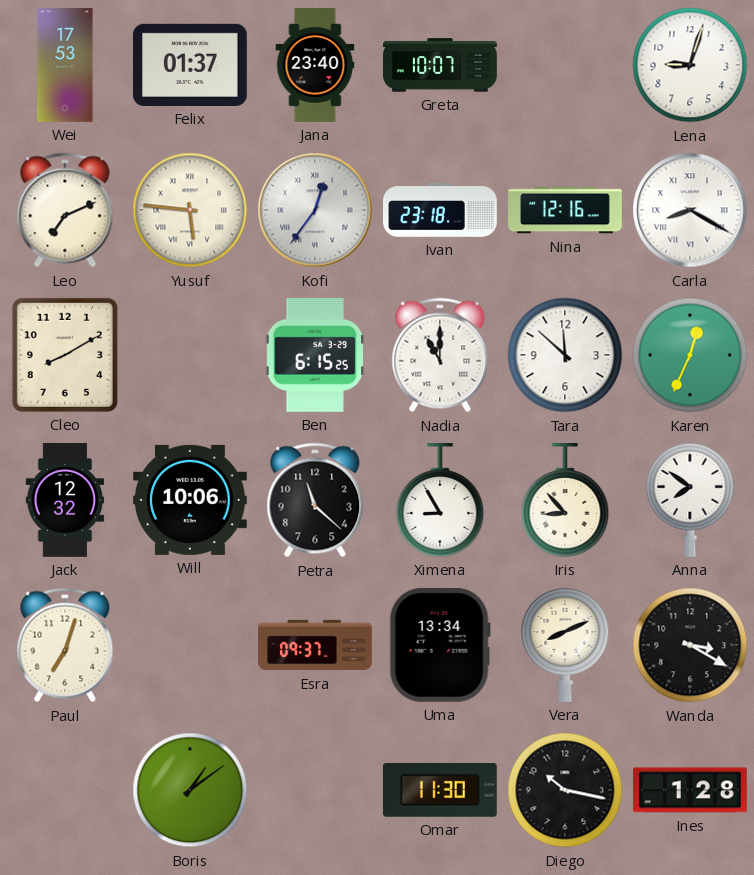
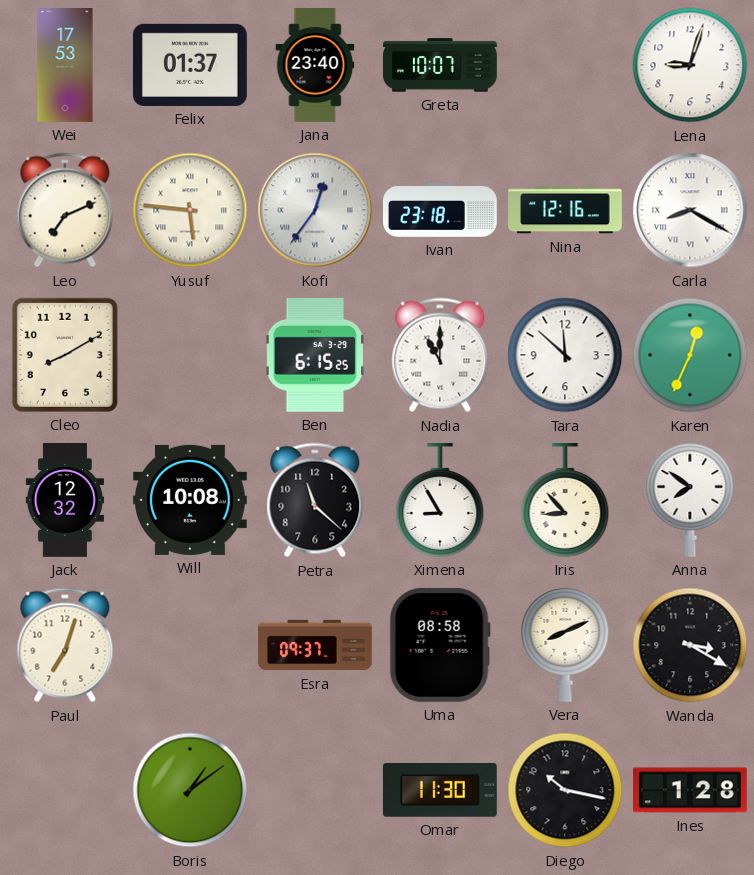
Will: 10:06 -> 10:08 (191, 500)
Uma: 13:34 -> 08:58 (440, 645)
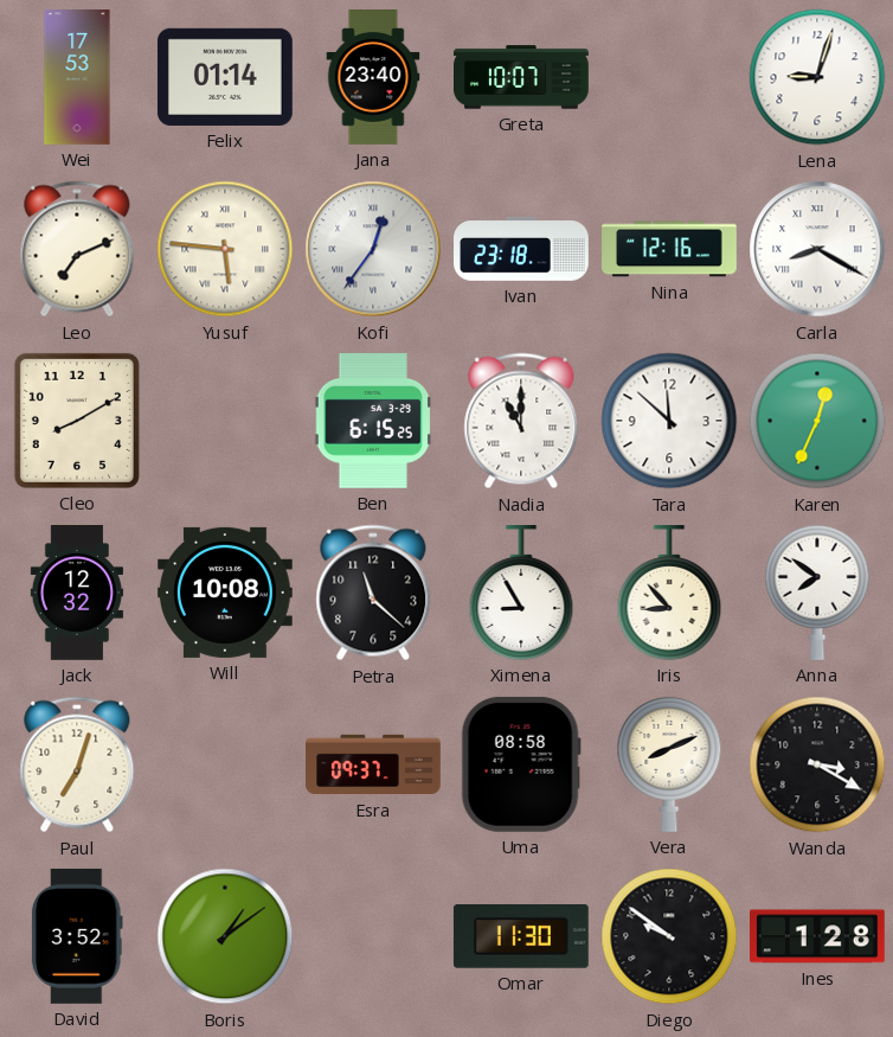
Felix: 01:37 -> 01:14 (225, 77)
David: none -> 3:52 (77, 936)
Diego: 10:17 -> 9:51 (669, 936)
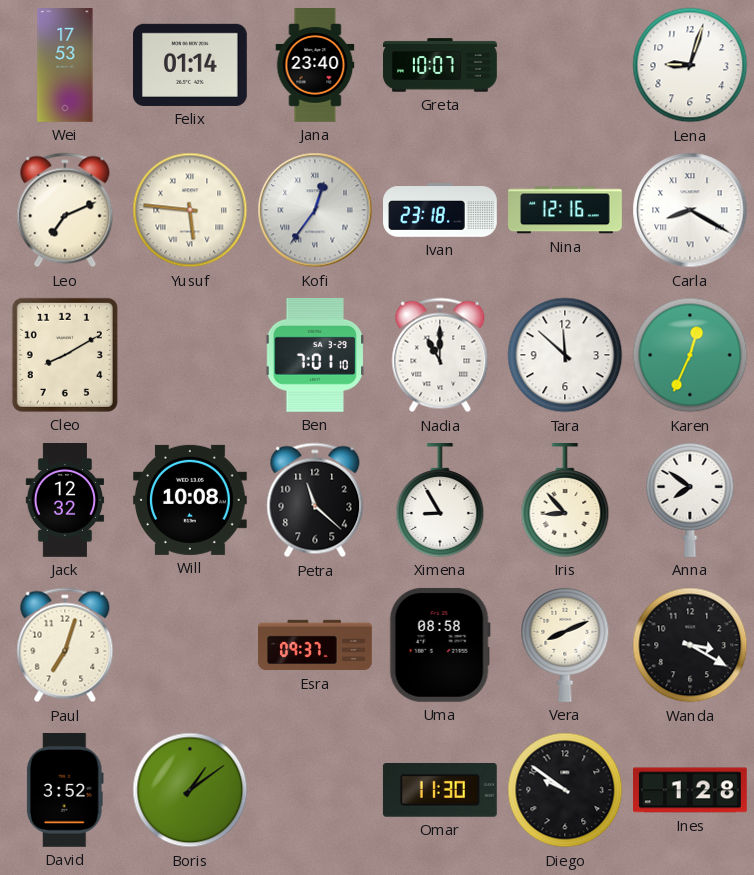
Ben: 6:15 -> 7:01 (315, 355)
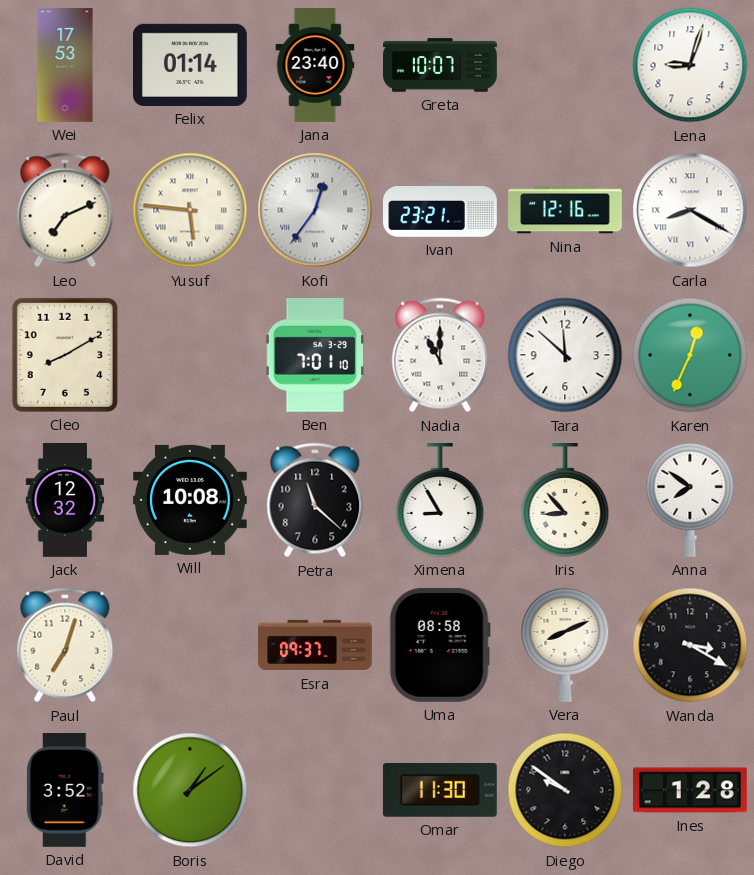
Ivan: 23:18 -> 23:21 (441, 210)
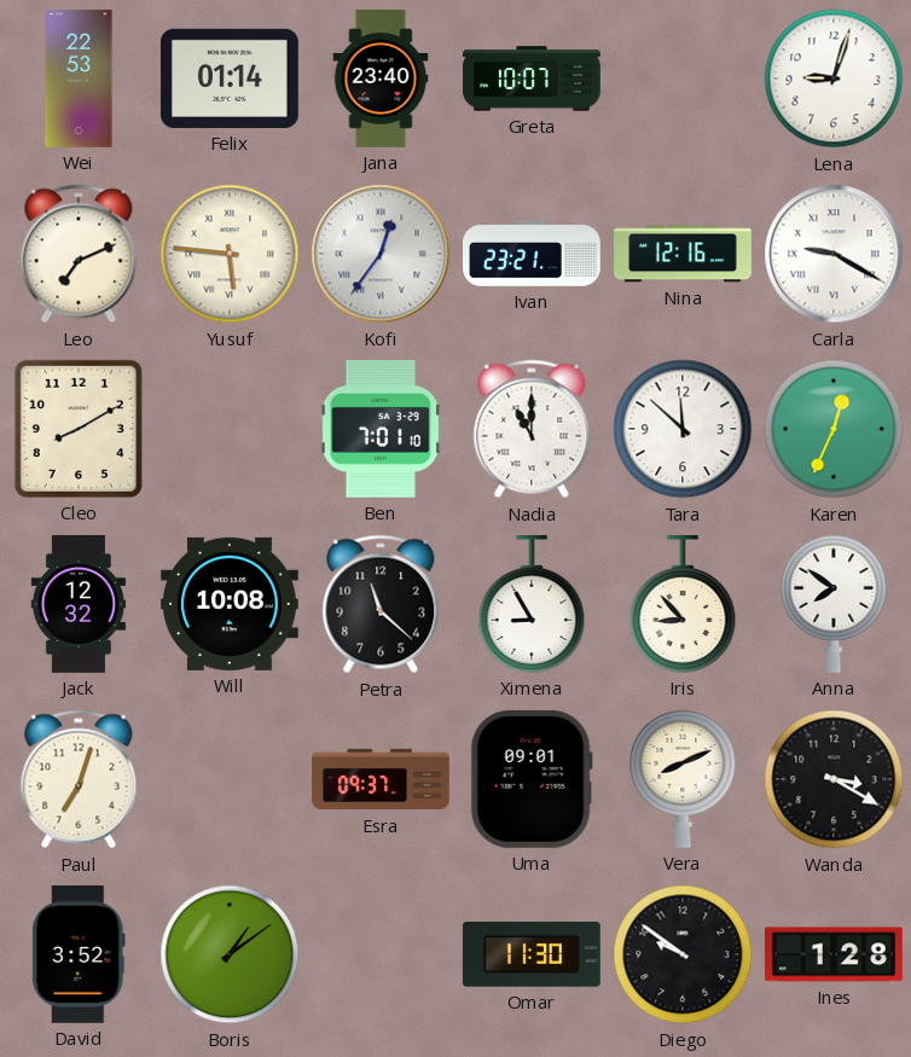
Wei: 17:53 -> 22:53 (79, 80)
Carla: 8:20 -> 9:20 (834, 254)
Uma: 08:58 -> 09:01 (532, 779)
